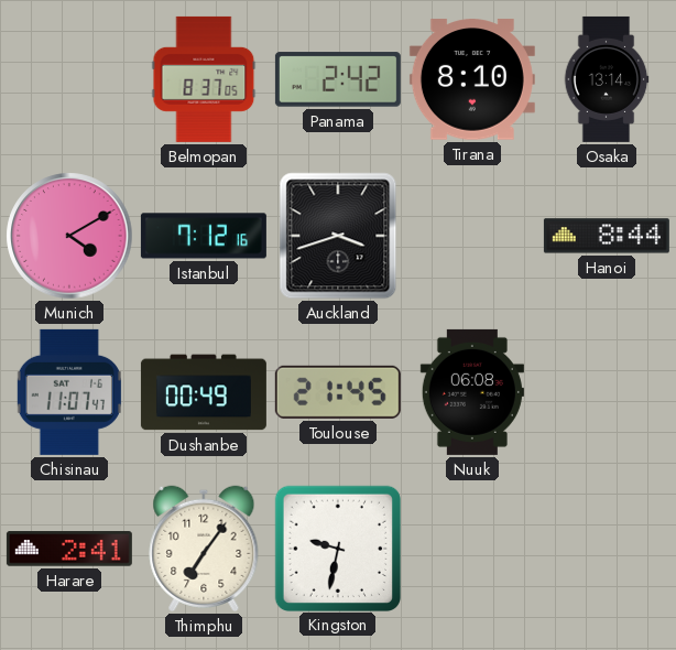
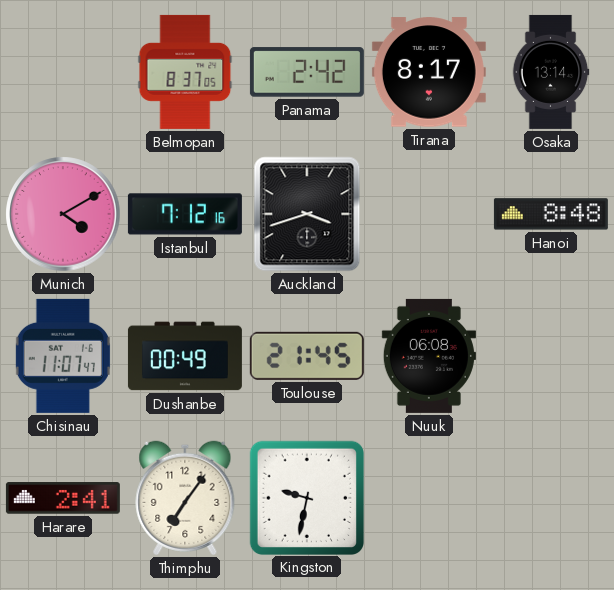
Tirana: 8:10 -> 8:17 (429, 72)
Hanoi: 8:44 -> 8:48 (551, 214)
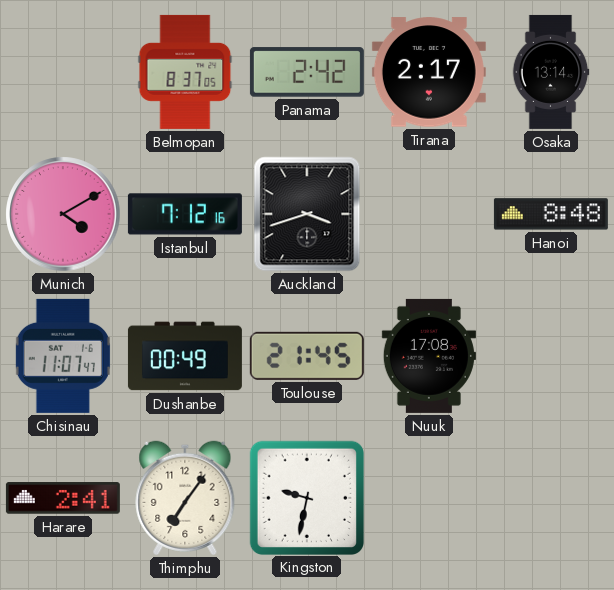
Tirana: 8:17 -> 2:17 (429, 72)
Nuuk: 06:08 -> 17:08 (429, 356)
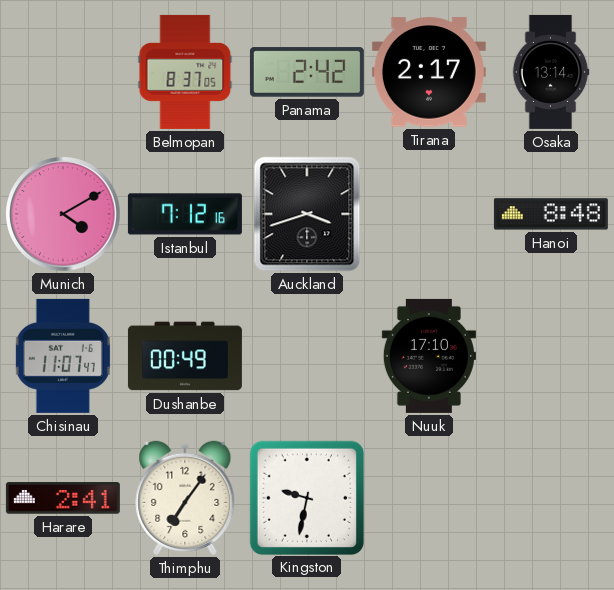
Toulouse: 21:45 -> none (307, 356)
Nuuk: 17:08 -> 17:10 (429, 356)
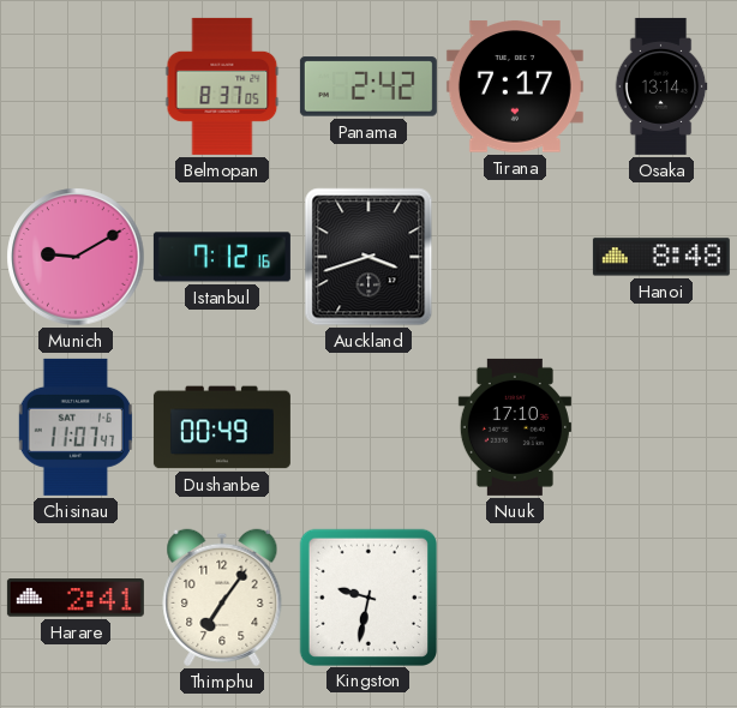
Tirana: 2:17 -> 7:17 (515, 86)
Munich: 4:10 -> 9:10 (76, 257)
